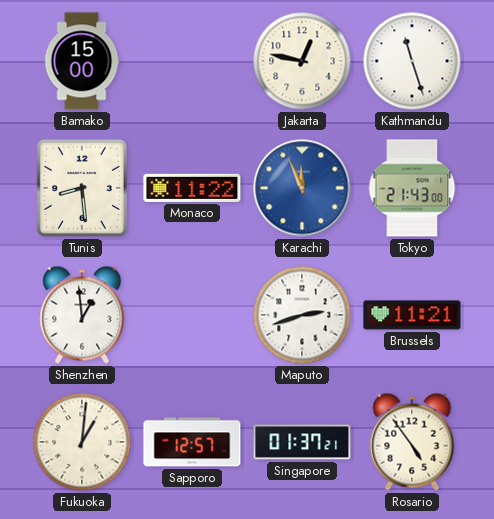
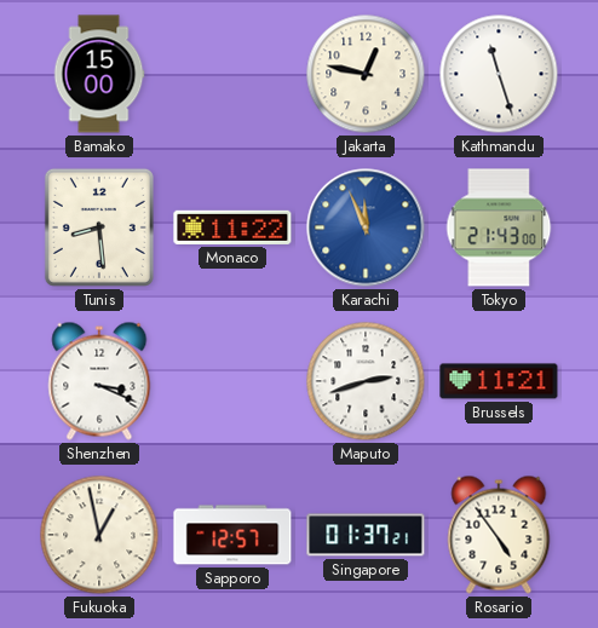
Shenzhen: 12:59 -> 3:19 (99, 381)
Fukuoka: 1:01 -> 12:58 (99, 535)
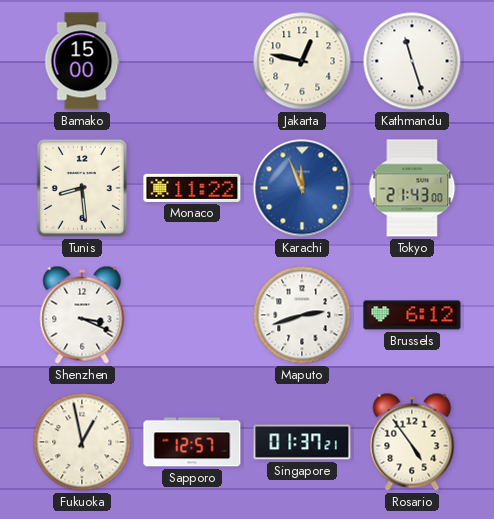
Brussels: 11:21 -> 6:12 (412, 315)
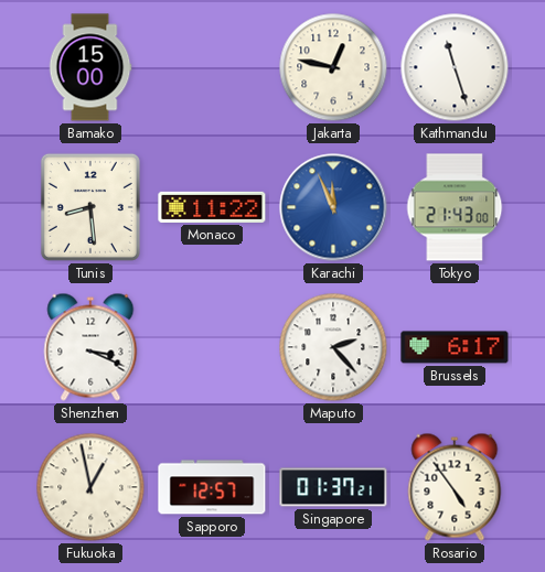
Maputo: 2:42 -> 2:23 (333, 347)
Brussels: 6:12 -> 6:17 (455, 347)
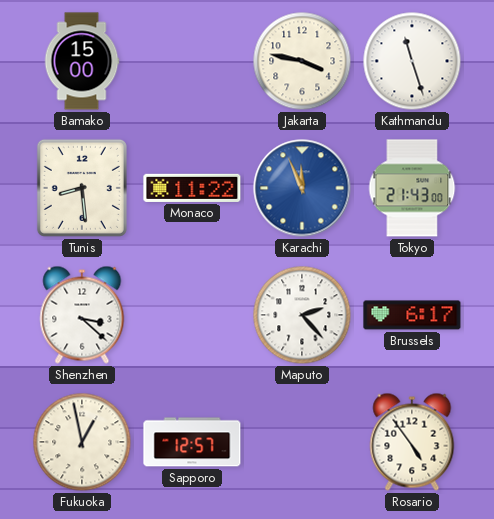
Jakarta: 12:47 -> 3:47 (302, 61)
Shenzhen: 3:19 -> 3:22 (82, 315)
Singapore: 01:37 -> none (333, 487)
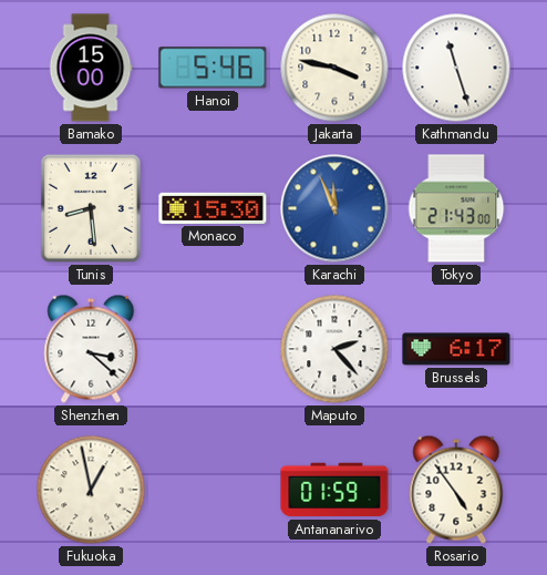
Hanoi: none -> 5:46 (213, 68)
Monaco: 11:22 -> 15:30 (213, 208)
Sapporo: 12:57 -> none (192, 442)
Antananarivo: none -> 01:59 (334, 490)
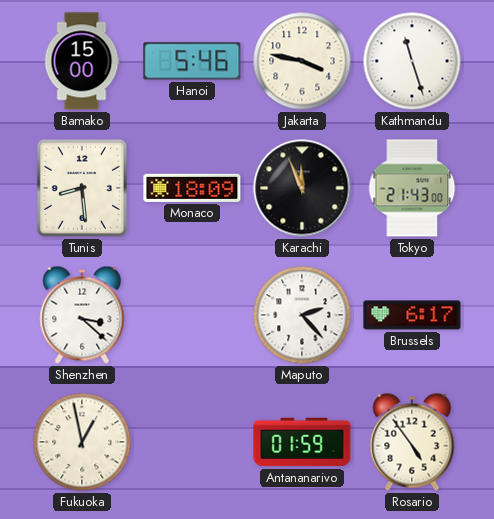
Monaco: 15:30 -> 18:09 (192, 188)
Karachi dial: blue -> black (302, 188)
